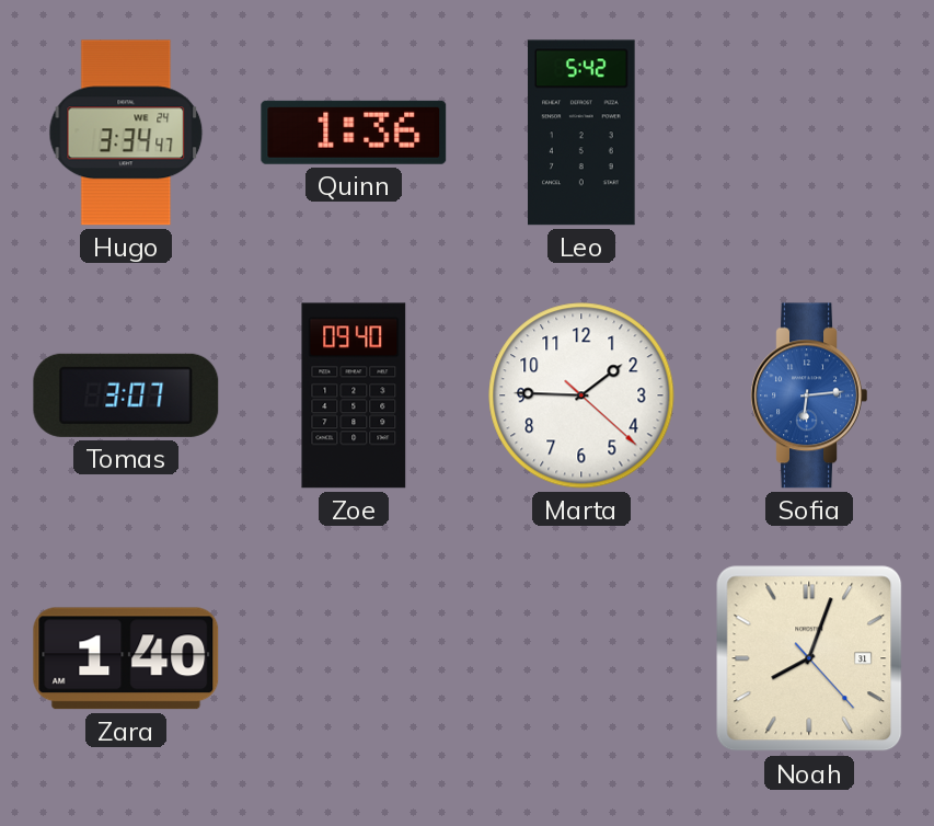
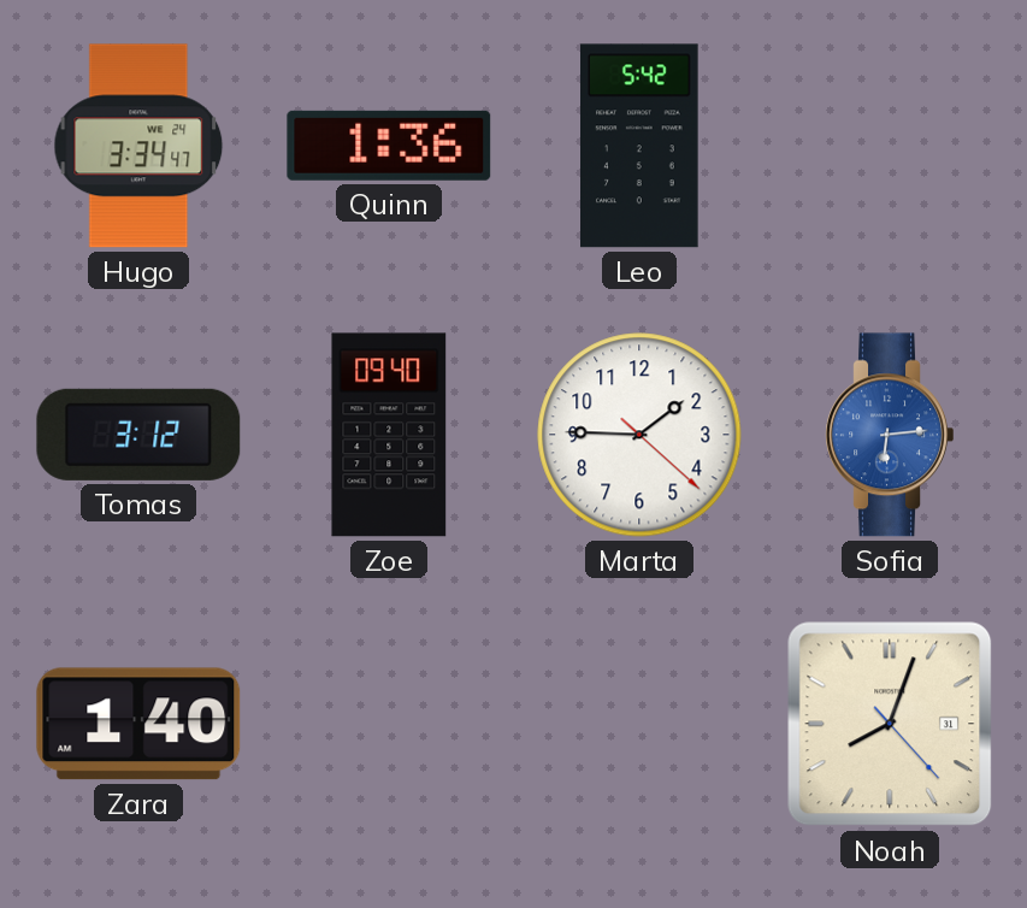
Tomas: 3:07 -> 3:12 (138, 435)
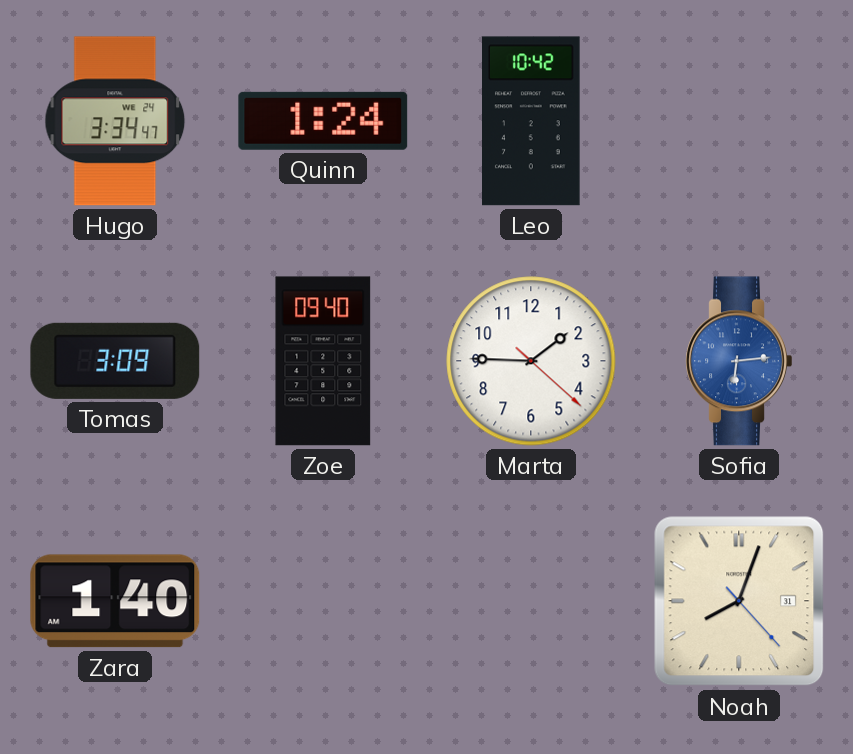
Quinn: 1:36 -> 1:24 (323, 121)
Leo: 5:42 -> 10:42 (531, 121)
Tomas: 3:12 -> 3:09 (115, 361)
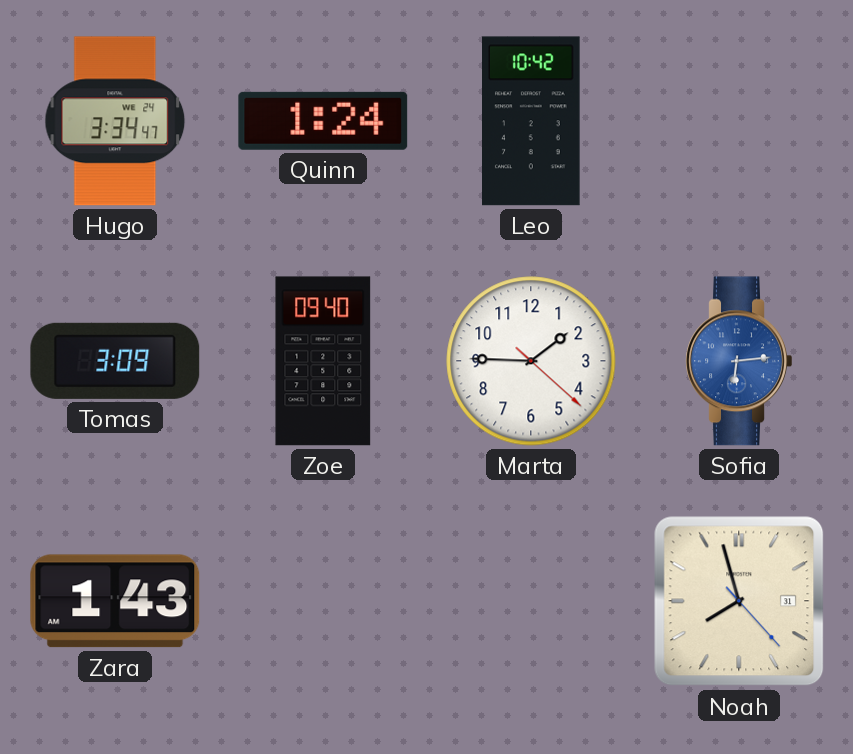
Zara: 1:40 -> 1:43 (115, 601)
Noah: 8:03 -> 7:57 (739, 601)
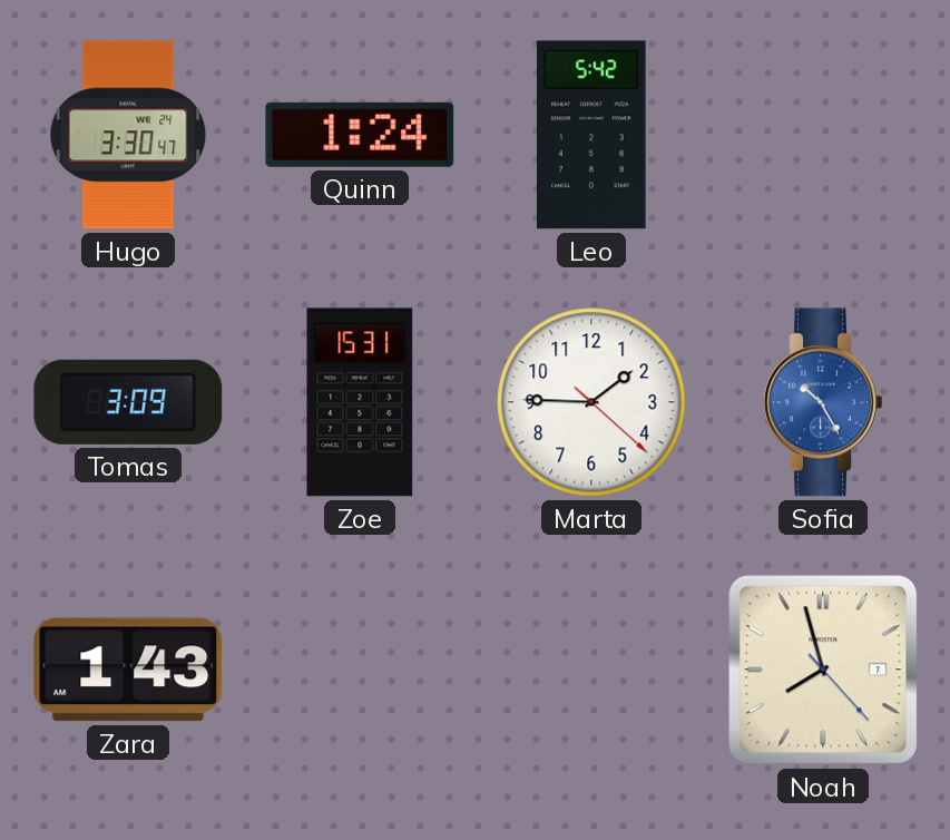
Hugo: 3:34 -> 3:30 (128, 135)
Leo: 10:42 -> 5:42 (591, 135)
Zoe: 09:40 -> 15:31 (360, 402)
Sofia: 6:14 -> 10:25 (823, 402)
Noah date: 31 -> 7 (823, 670)
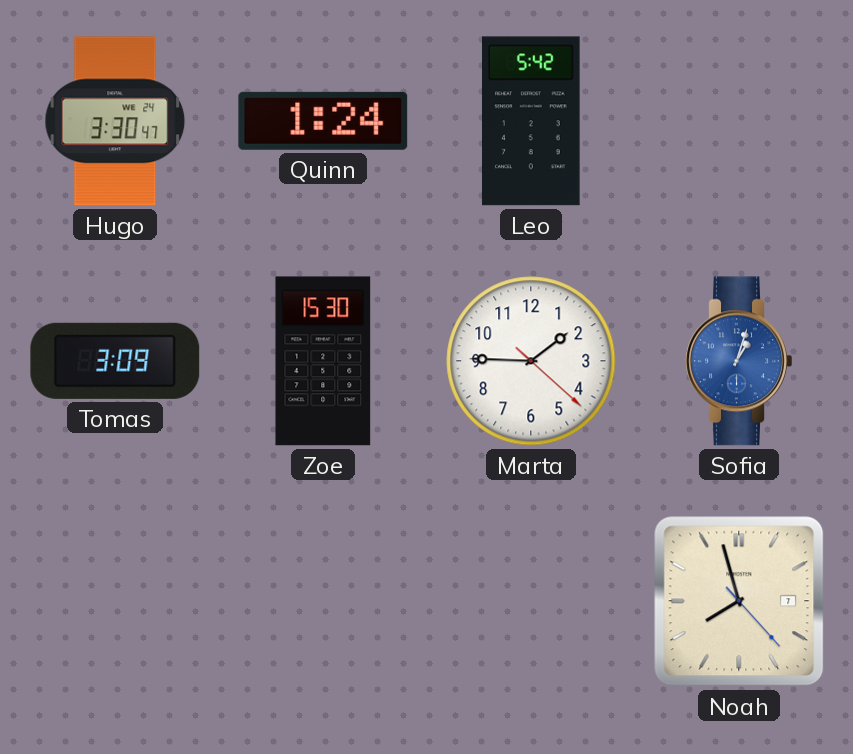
Zoe: 15:31 -> 15:30 (323, 361)
Sofia: 10:25 -> 1:03 (739, 361)
Zara: 1:43 -> none (128, 670)
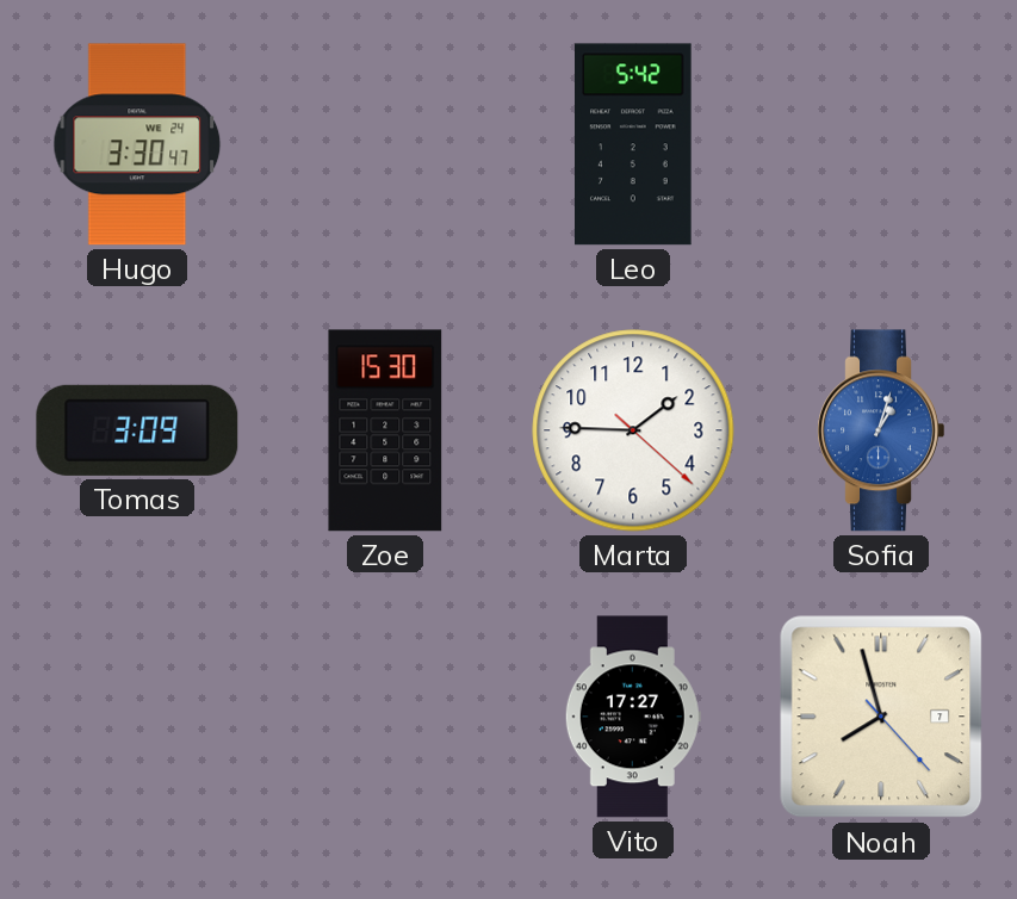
Quinn: 1:24 -> none (323, 121)
Vito: none -> 17:27 (633, 717)
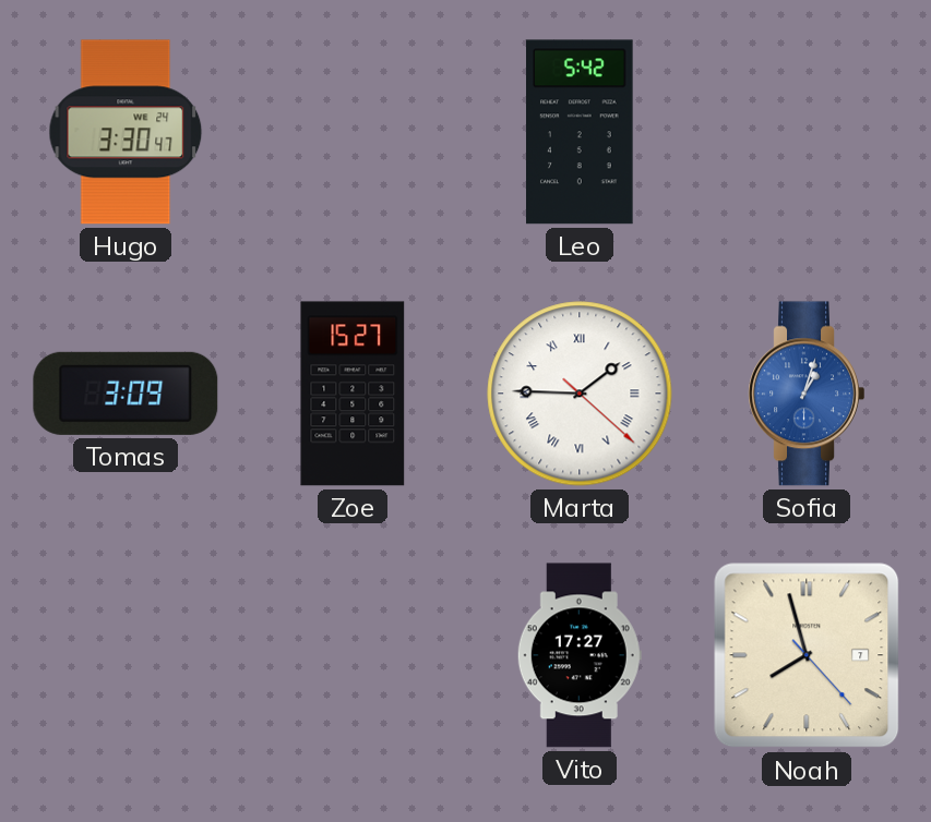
Zoe: 15:30 -> 15:27 (353, 394)
Marta numerals: Arabic -> Roman (580, 394)
